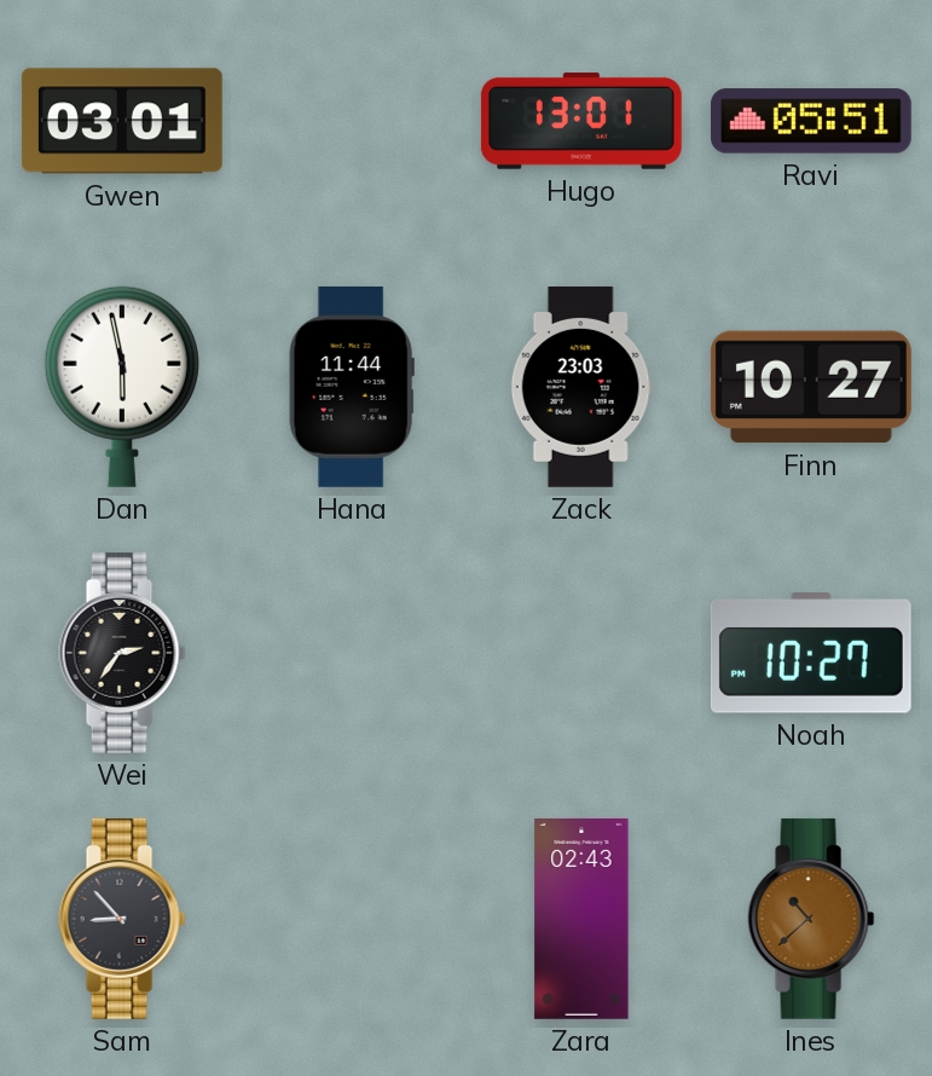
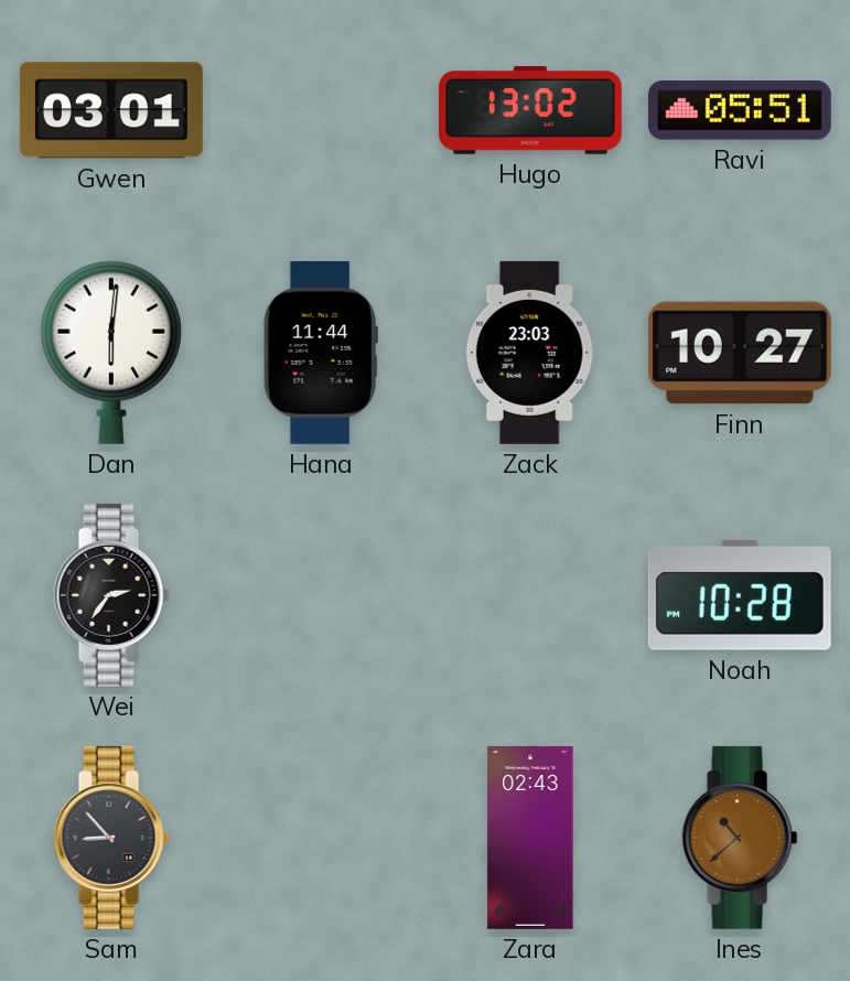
Hugo: 13:01 -> 13:02 (530, 110)
Dan: 5:58 -> 6:01 (111, 353)
Noah: 10:27 -> 10:28 (740, 596)
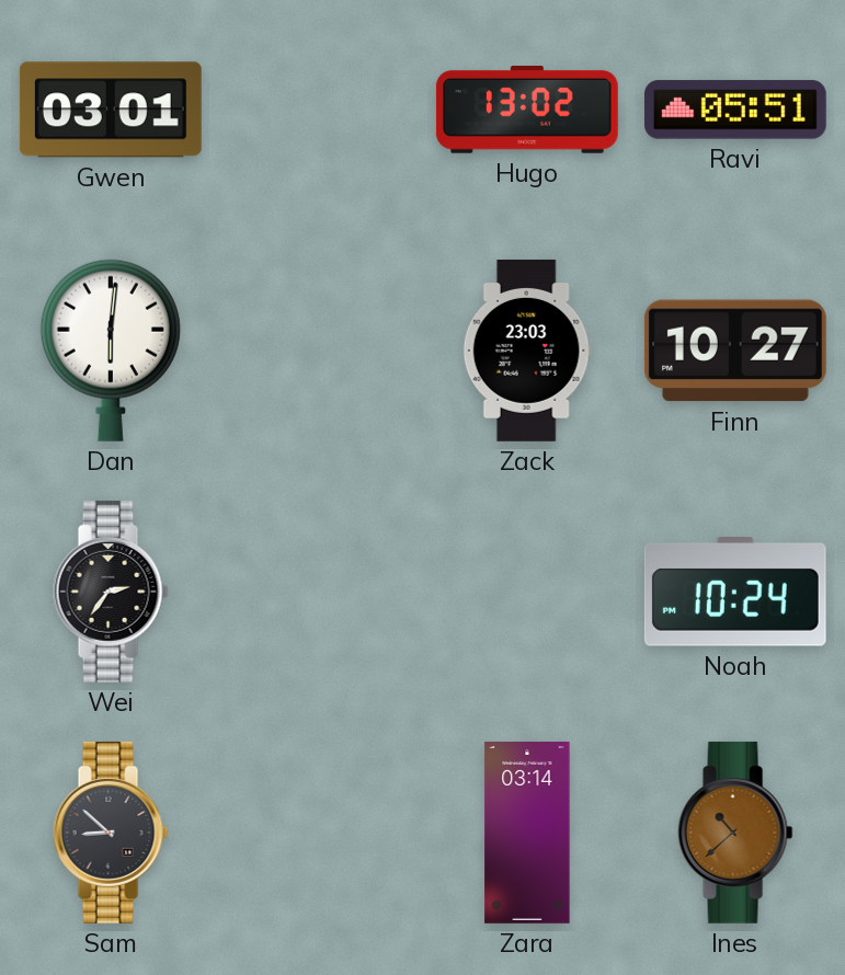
Hana: 11:44 -> none (321, 353)
Noah: 10:28 -> 10:24 (735, 593)
Sam: 8:53 -> 8:52 (111, 833)
Zara: 02:43 -> 03:14 (527, 833)
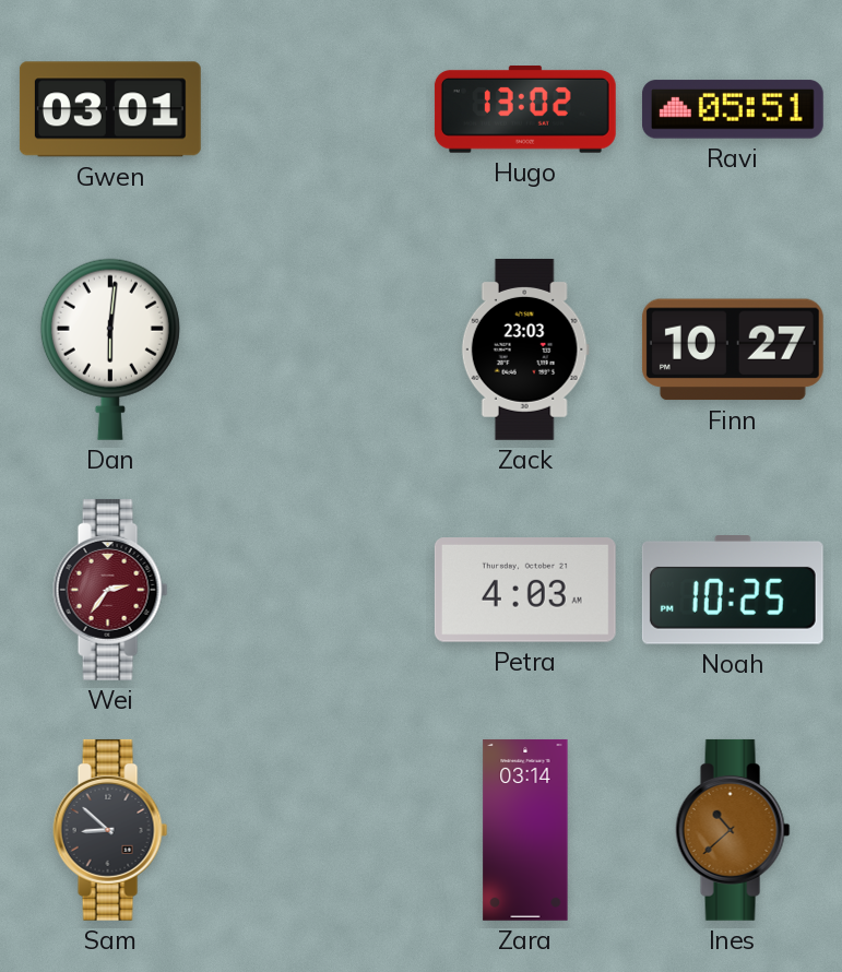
Wei dial: black -> burgundy (110, 590)
Petra: none -> 4:03 (525, 591)
Noah: 10:24 -> 10:25 (733, 591)
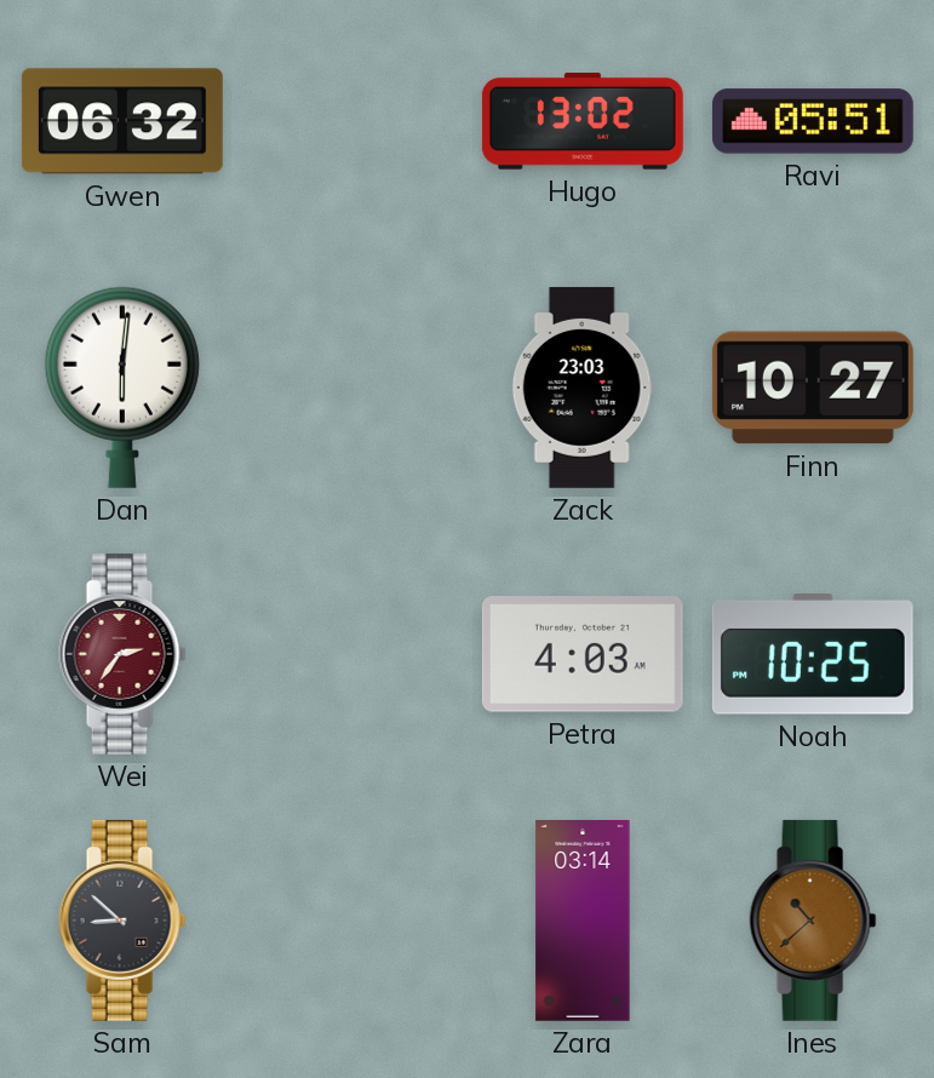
Gwen: 03:01 -> 06:32 (122, 121)
